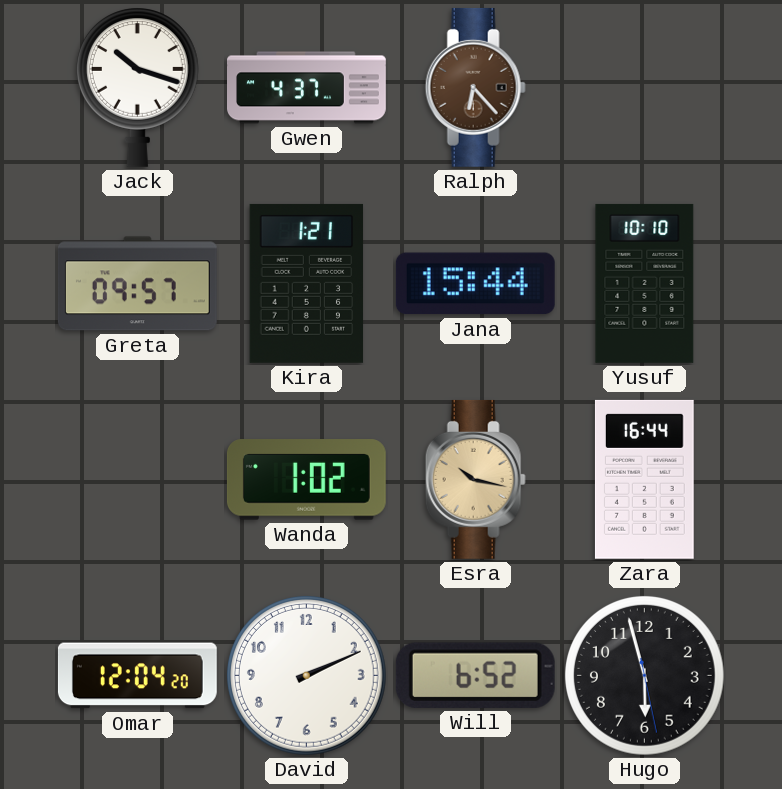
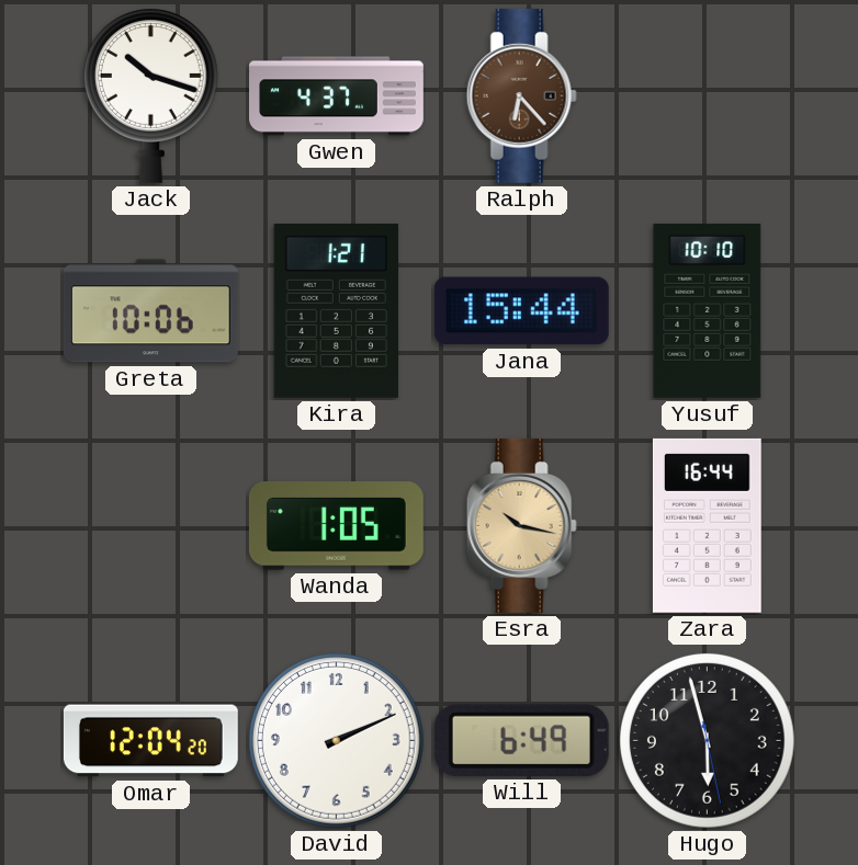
Greta: 09:57 -> 10:06 (150, 311)
Wanda: 1:02 -> 1:05 (336, 526)
Will: 6:52 -> 6:49 (521, 740)
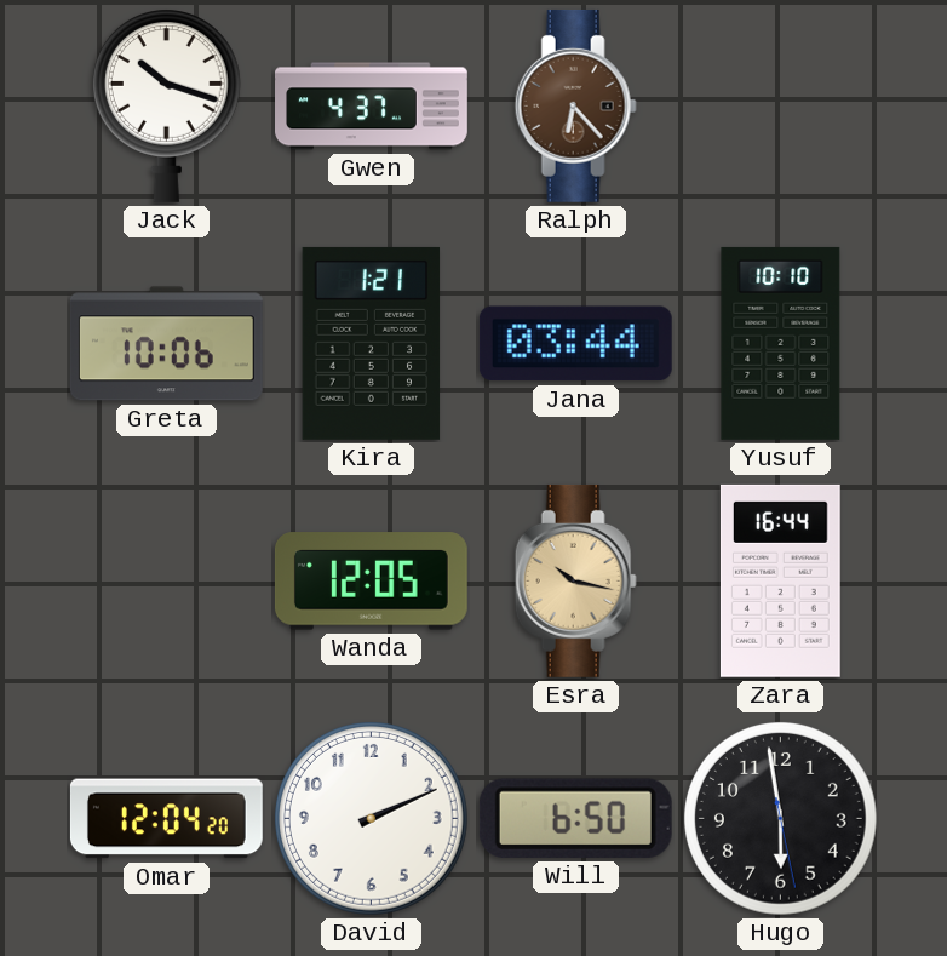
Jana: 15:44 -> 03:44 (575, 344)
Wanda: 1:05 -> 12:05 (371, 582)
Will: 6:49 -> 6:50 (575, 818)
Hugo: 5:57 -> 5:58 (780, 818)
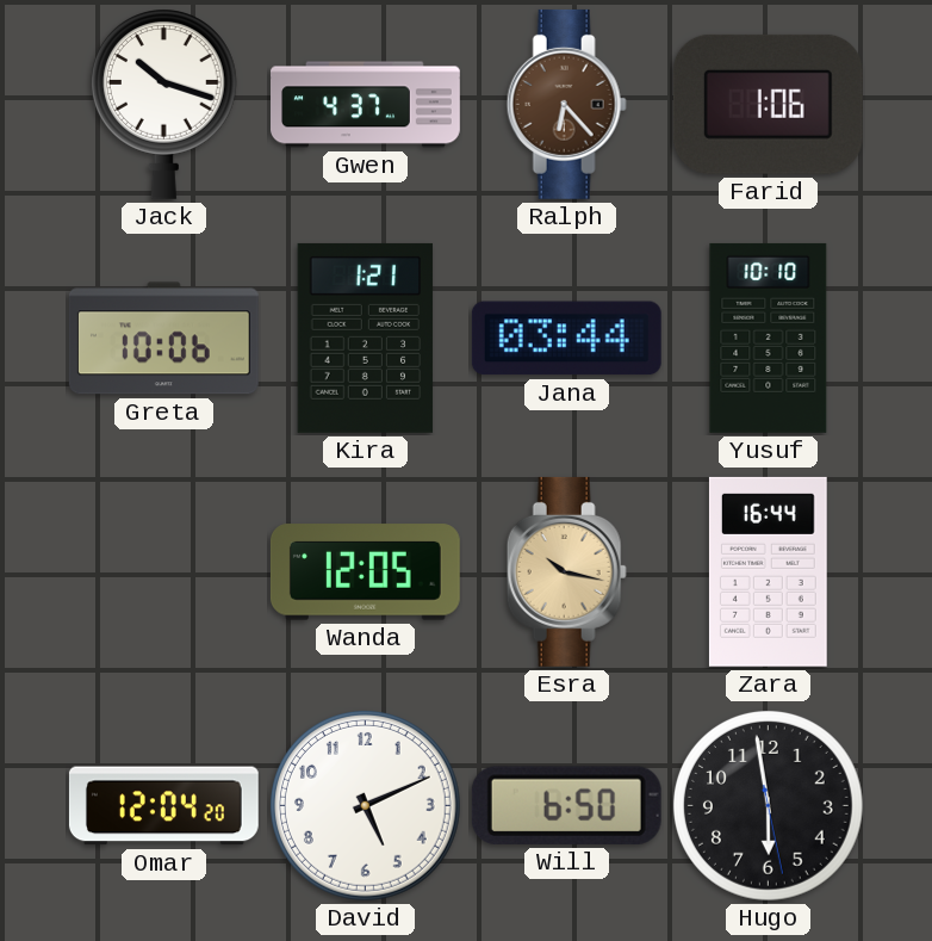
Farid: none -> 1:06 (768, 104)
David: 2:11 -> 5:11 (365, 805)
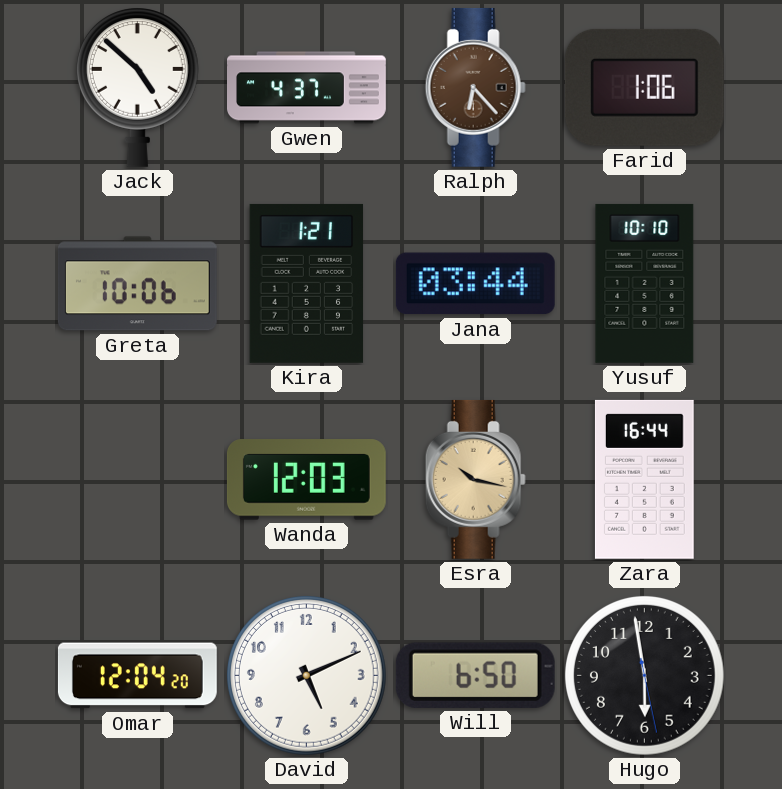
Jack: 10:18 -> 4:52 (137, 87)
Wanda: 12:05 -> 12:03 (306, 480)
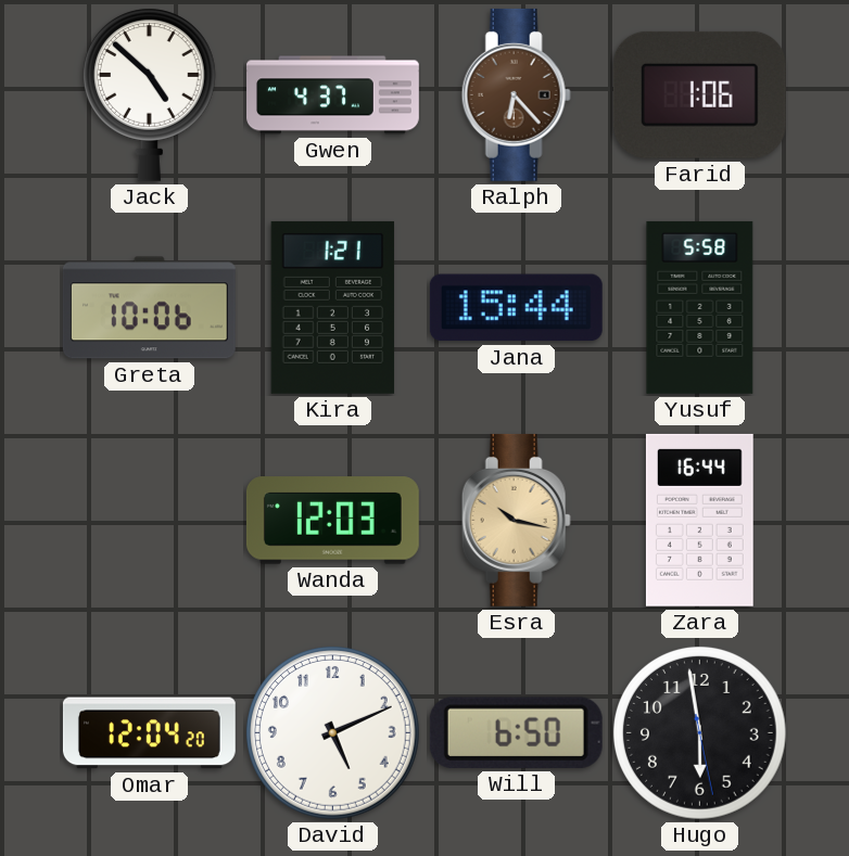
Jana: 03:44 -> 15:44 (516, 308)
Yusuf: 10:10 -> 5:58 (700, 307)
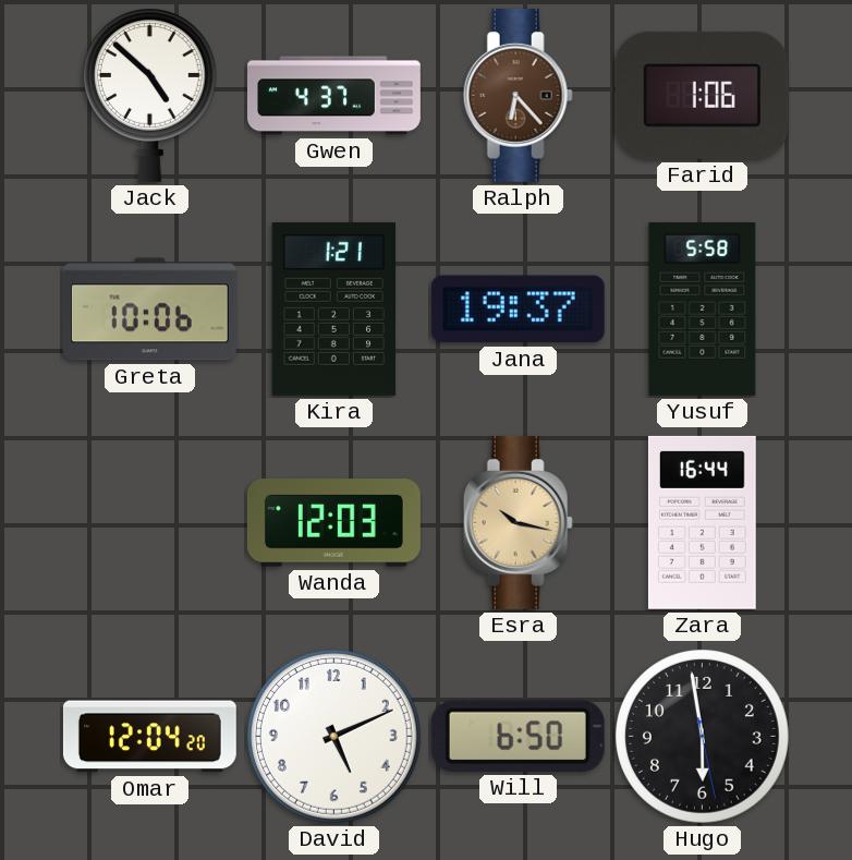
Jana: 15:44 -> 19:37 (518, 310)
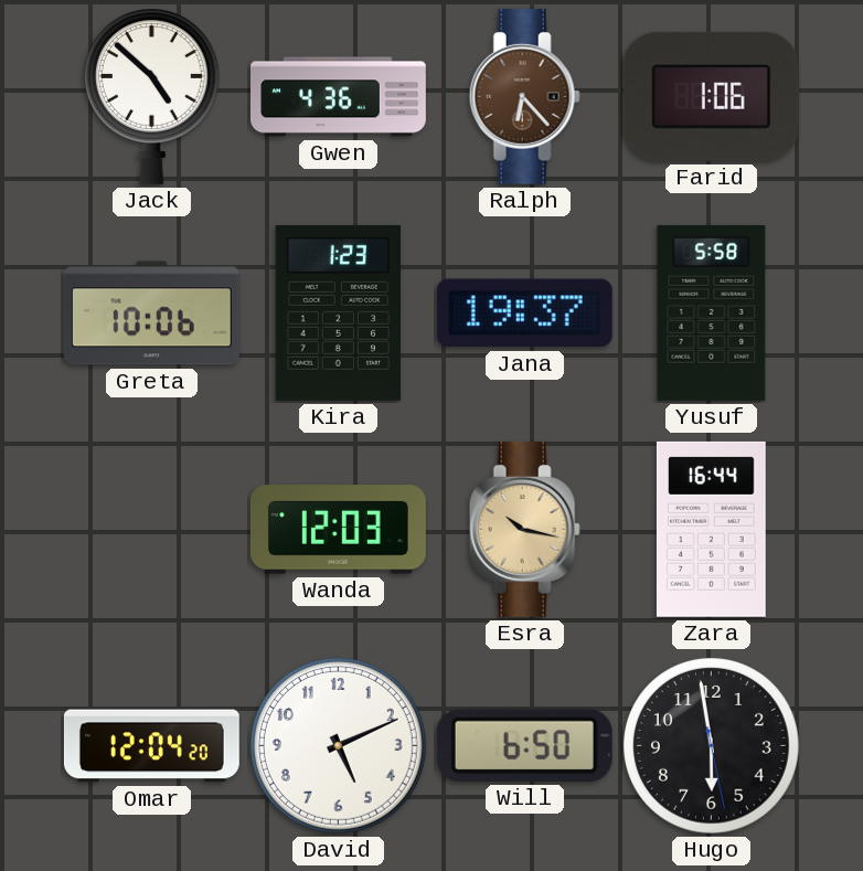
Gwen: 4:37 -> 4:36 (339, 97)
Kira: 1:21 -> 1:23 (339, 312)
